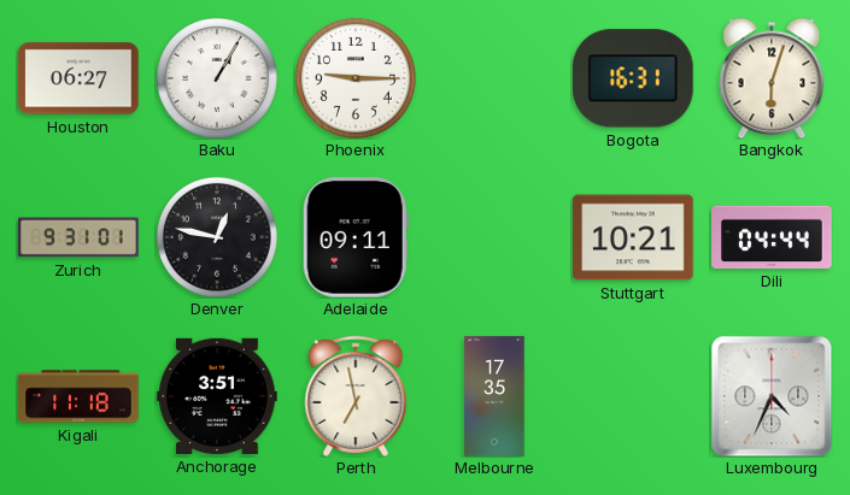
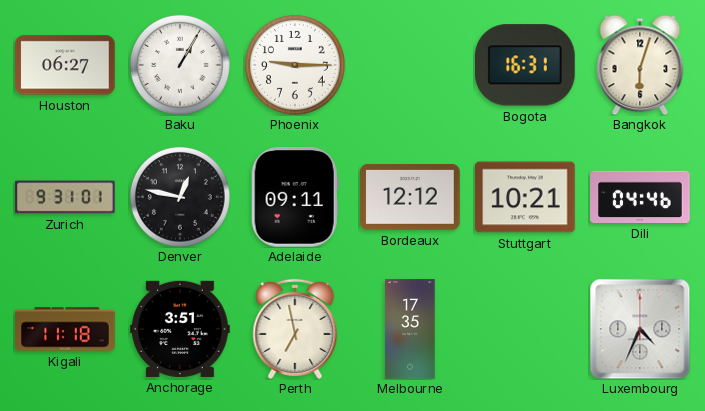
Bordeaux: none -> 12:12 (410, 198)
Dili: 04:44 -> 04:46 (640, 197)
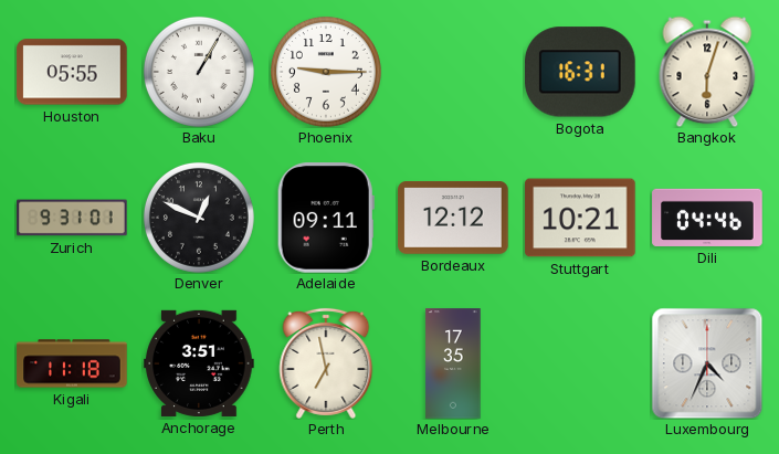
Houston: 06:27 -> 05:55 (72, 72)
Denver: 12:47 -> 12:49 (199, 218)
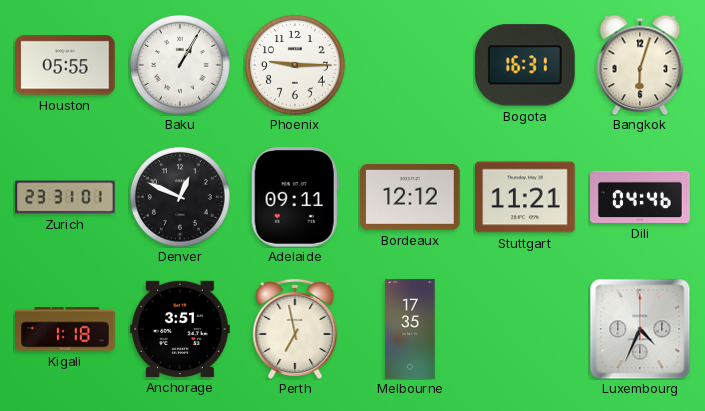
Zurich: 9:31 -> 23:31 (65, 197)
Stuttgart: 10:21 -> 11:21 (525, 197)
Kigali: 11:18 -> 1:18 (65, 329)
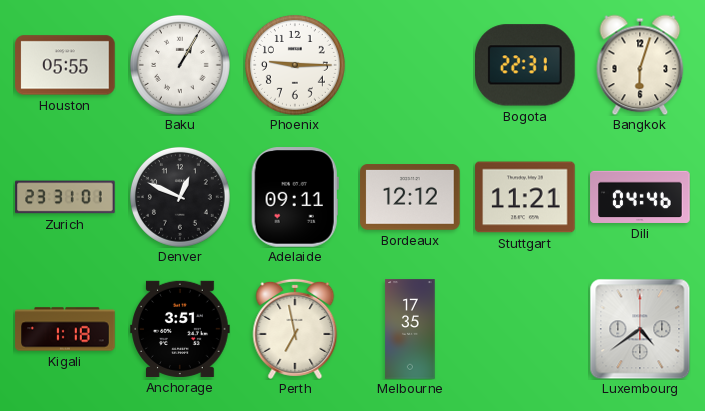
Bogota: 16:31 -> 22:31 (526, 65)
Luxembourg: 4:34 -> 4:39 (640, 329)
